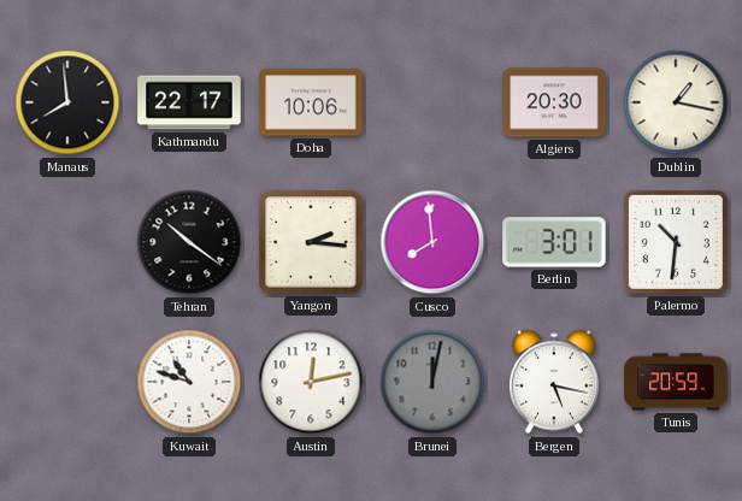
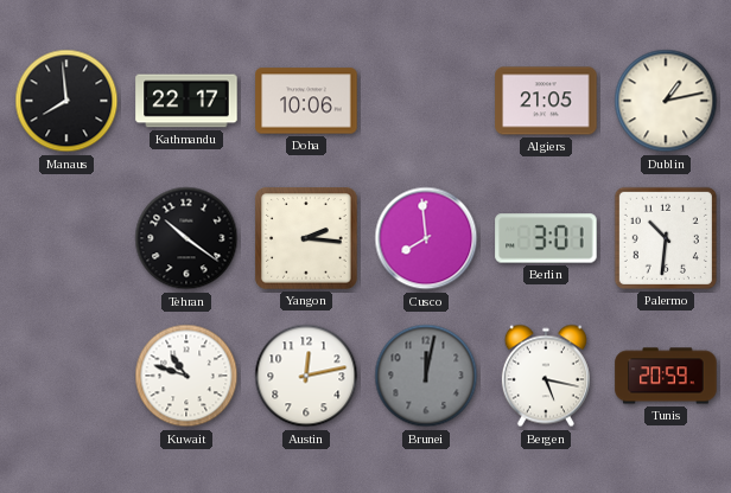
Algiers: 20:30 -> 21:05 (546, 101)
Dublin: 1:17 -> 1:13 (666, 101)
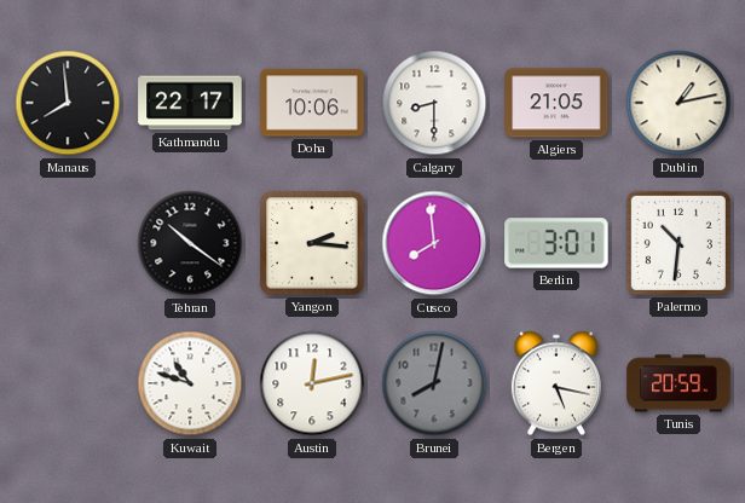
Calgary: none -> 8:30 (434, 103)
Brunei: 12:02 -> 8:02 (434, 383)
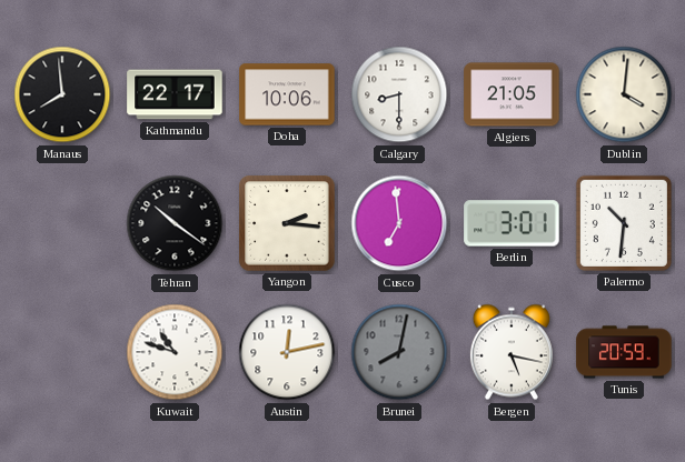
Dublin: 1:13 -> 4:01 (624, 94)
Cusco: 7:59 -> 6:59 (399, 223)
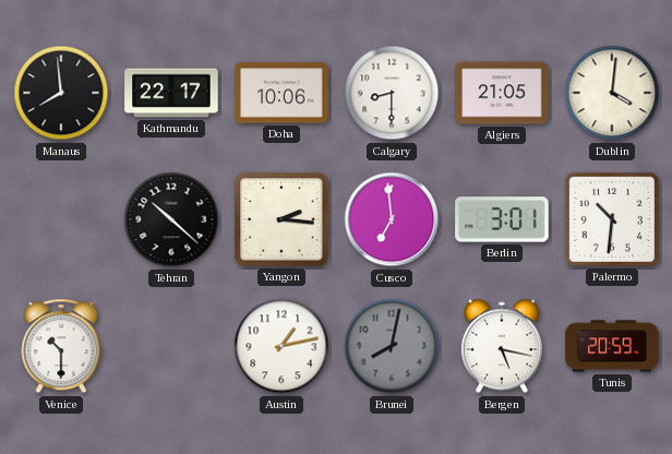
Tehran: 10:21 -> 10:22 (171, 219)
Venice: none -> 10:30 (61, 346)
Kuwait: 10:48 -> none (175, 352)
Austin: 12:13 -> 1:13 (281, 346)
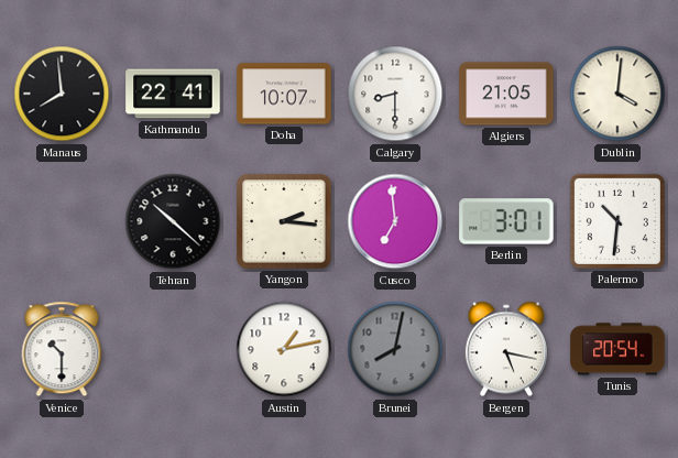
Kathmandu: 22:17 -> 22:41 (173, 94)
Doha: 10:06 -> 10:07 (284, 94)
Tunis: 20:59 -> 20:54 (617, 349)
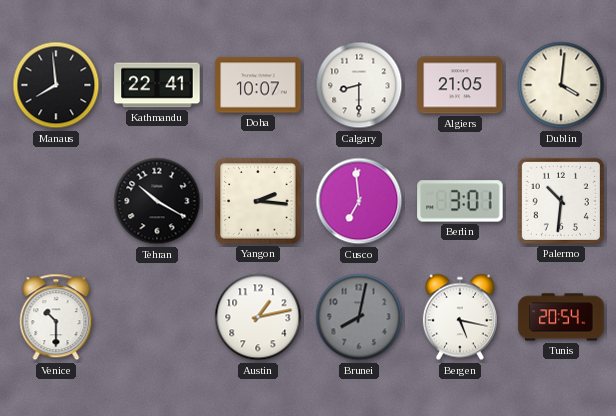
Tehran: 10:22 -> 10:20 (157, 201)
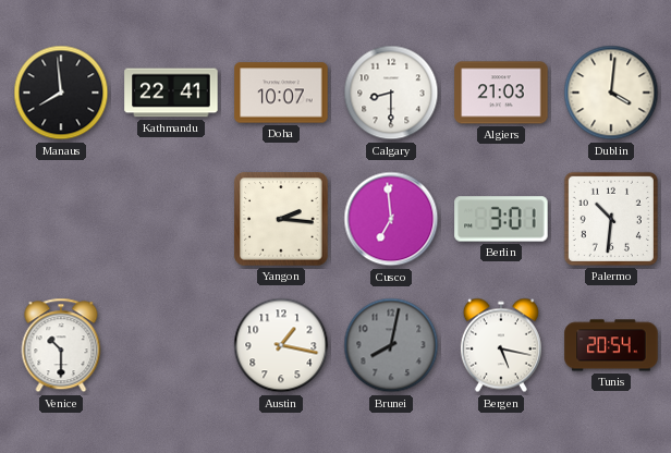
Algiers: 21:05 -> 21:03 (501, 93)
Tehran: 10:20 -> none (157, 201)
Austin: 1:13 -> 1:17 (281, 345)
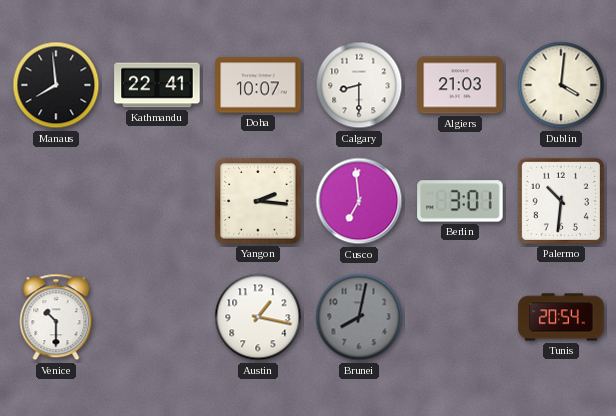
Bergen: 5:17 -> none (501, 345)
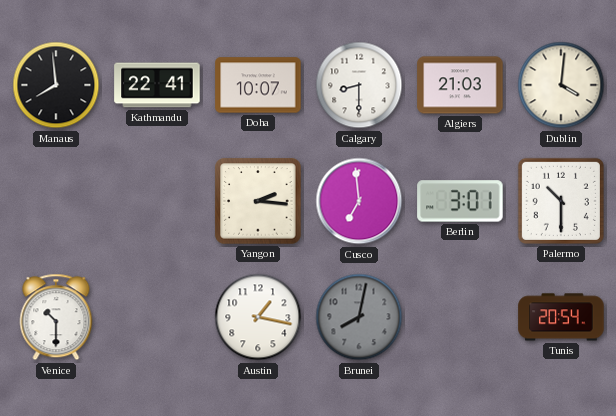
Palermo: 10:31 -> 10:30 (561, 201)
